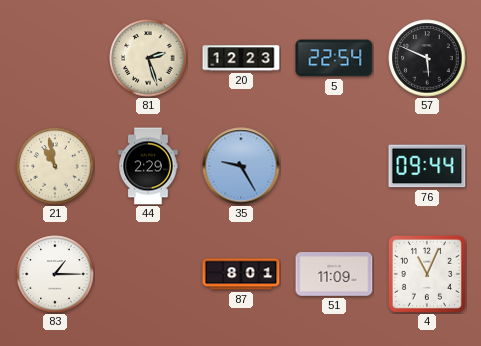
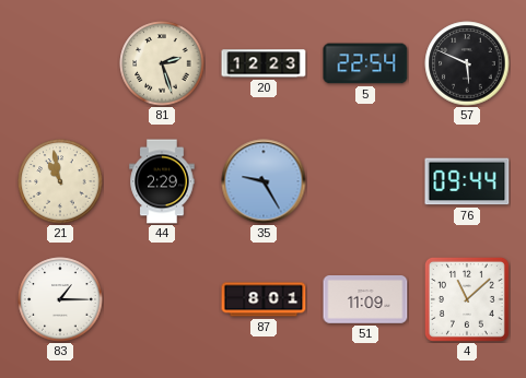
4: 11:04 -> 11:08 (467, 299)
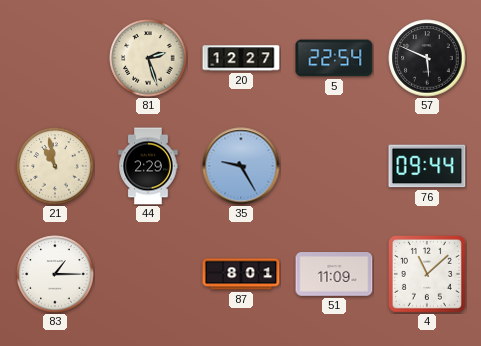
20: 12:23 -> 12:27 (241, 58)
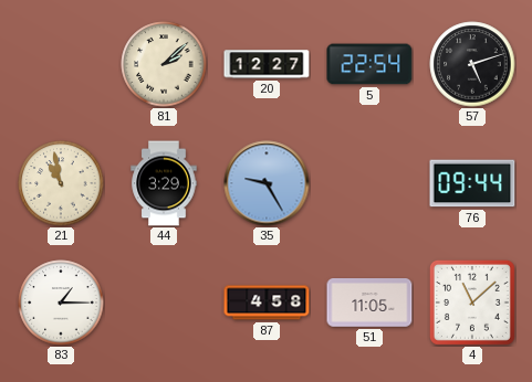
81: 2:27 -> 2:08 (164, 64)
57: 5:49 -> 5:12 (472, 64)
44: 2:29 -> 3:29 (164, 183)
87: 8:01 -> 4:58 (267, 303)
51: 11:09 -> 11:05 (369, 304)
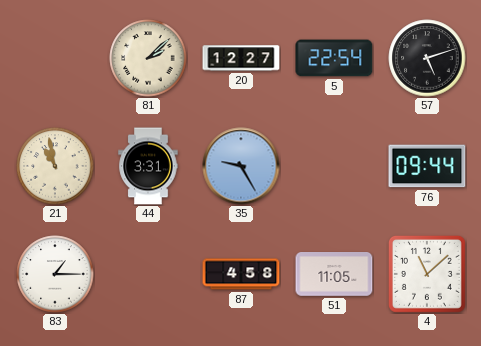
44: 3:29 -> 3:31 (148, 166)
